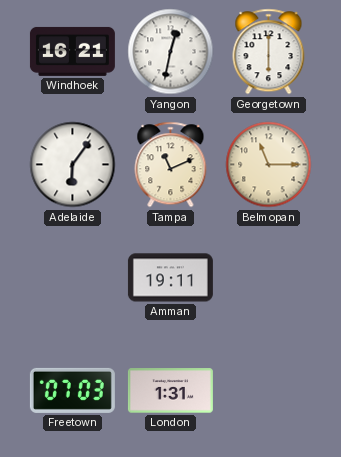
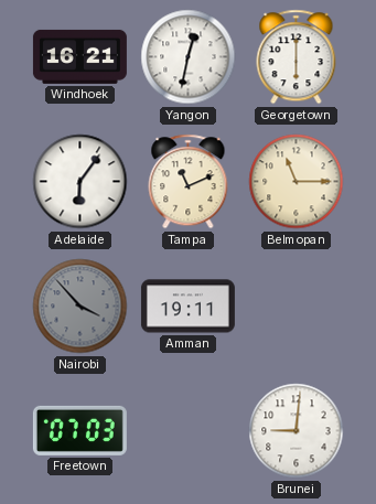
Nairobi: none -> 3:53 (80, 307)
London: 1:31 -> none (170, 391)
Brunei: none -> 9:01 (297, 431)
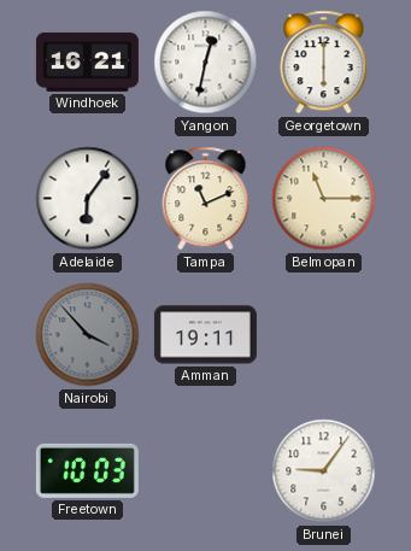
Freetown: 07:03 -> 10:03 (87, 470)
Brunei: 9:01 -> 9:06 (324, 471)
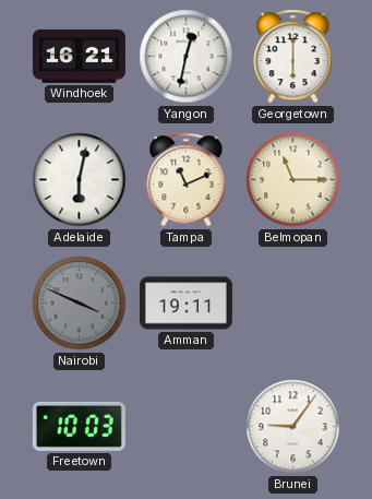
Adelaide: 6:06 -> 6:02 (80, 180)
Nairobi: 3:53 -> 3:49 (80, 304)
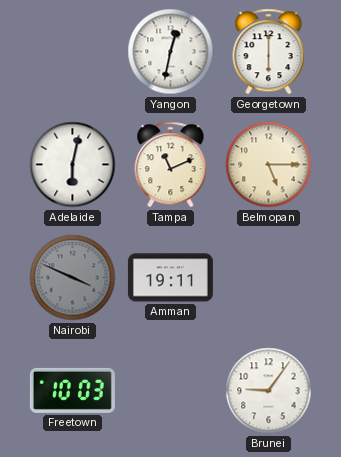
Windhoek: 16:21 -> none (79, 56)
Belmopan: 11:15 -> 5:15 (269, 165)
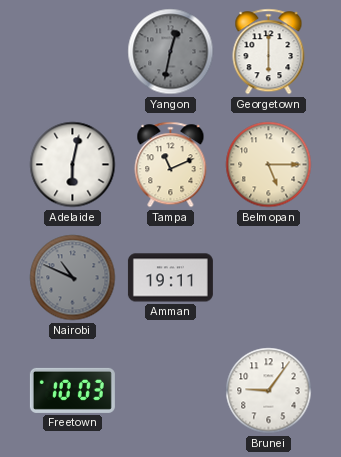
Yangon dial: white -> grey (171, 52)
Nairobi: 3:49 -> 10:49 (73, 278)
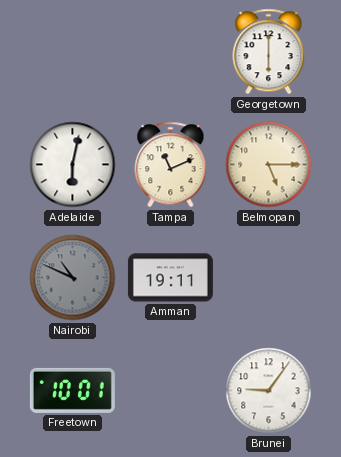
Yangon: 12:32 -> none (171, 52)
Freetown: 10:03 -> 10:01 (72, 390)
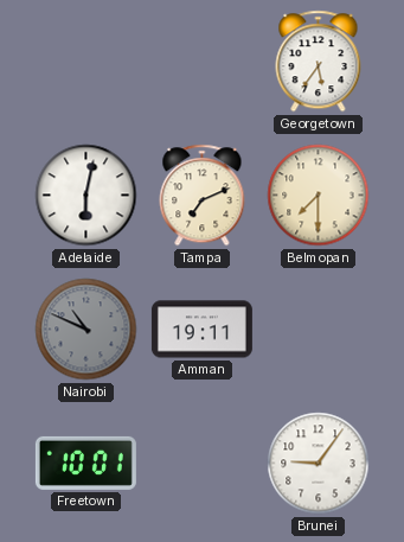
Georgetown: 6:00 -> 5:36 (319, 62)
Tampa: 11:11 -> 7:11 (203, 196)
Belmopan: 5:15 -> 7:30 (319, 196)
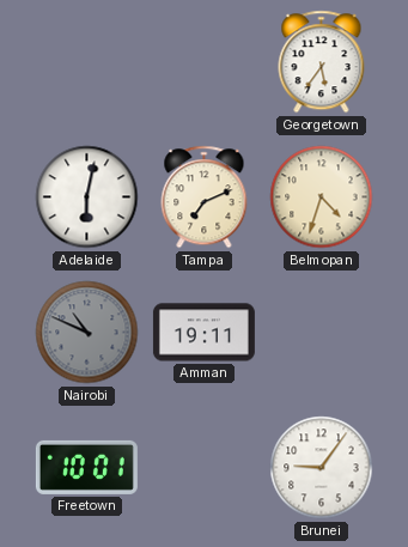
Belmopan: 7:30 -> 4:33 (322, 197)
